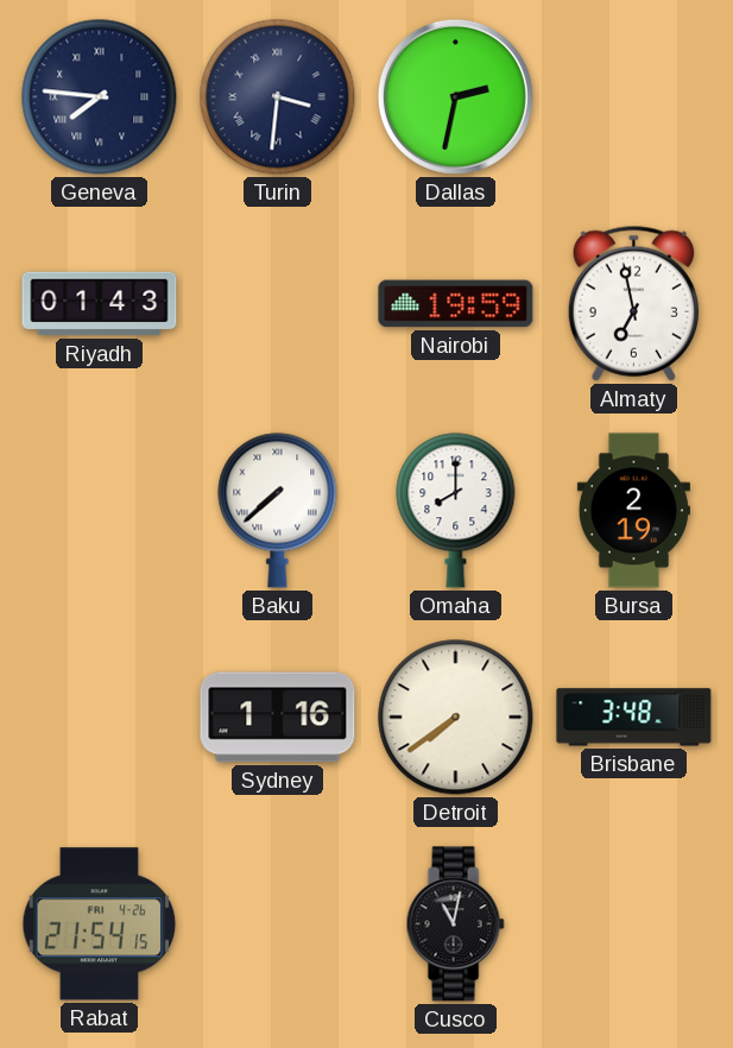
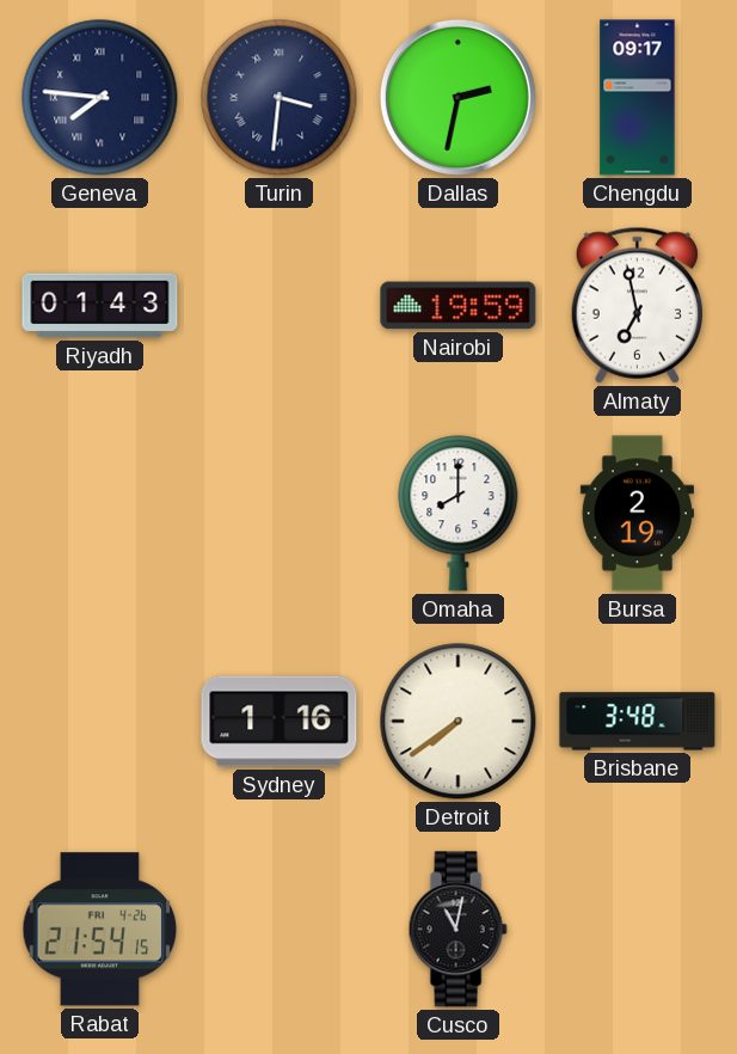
Chengdu: none -> 09:17 (638, 98)
Baku: 7:38 -> none (278, 511)
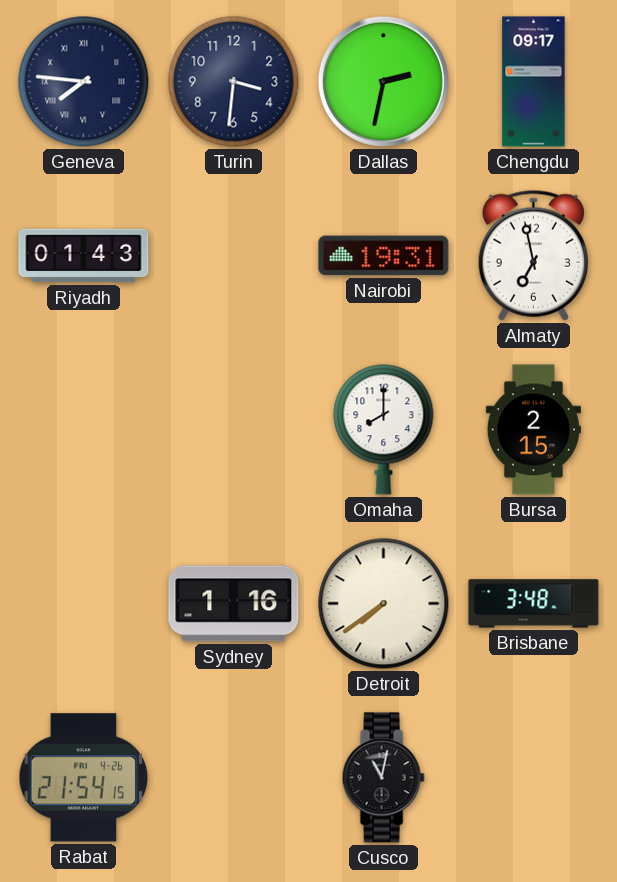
Turin numerals: Roman -> Arabic (234, 82)
Nairobi: 19:59 -> 19:31 (384, 256)
Bursa: 2:19 -> 2:15 (533, 430)
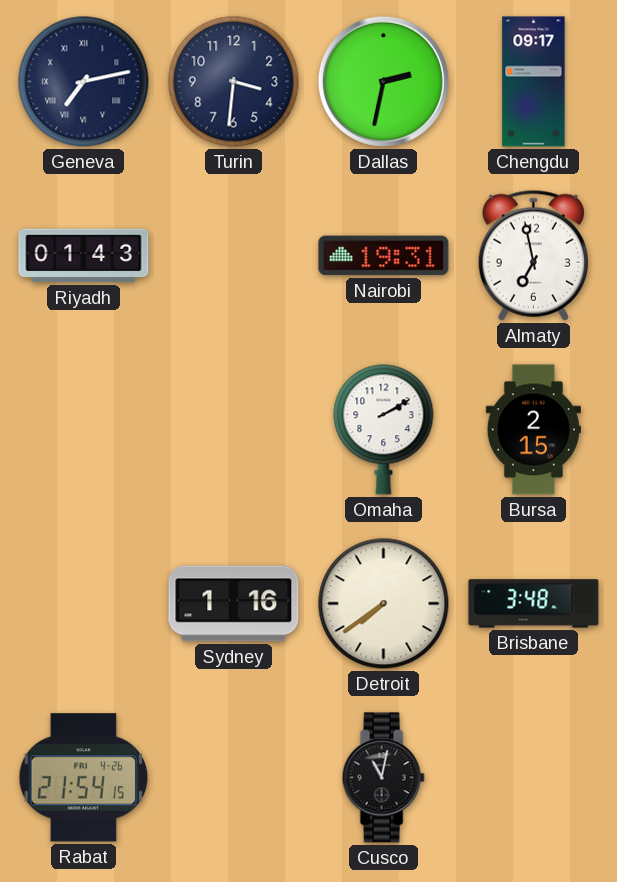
Geneva: 7:46 -> 7:13 (84, 82)
Omaha: 8:00 -> 2:10 (384, 430)
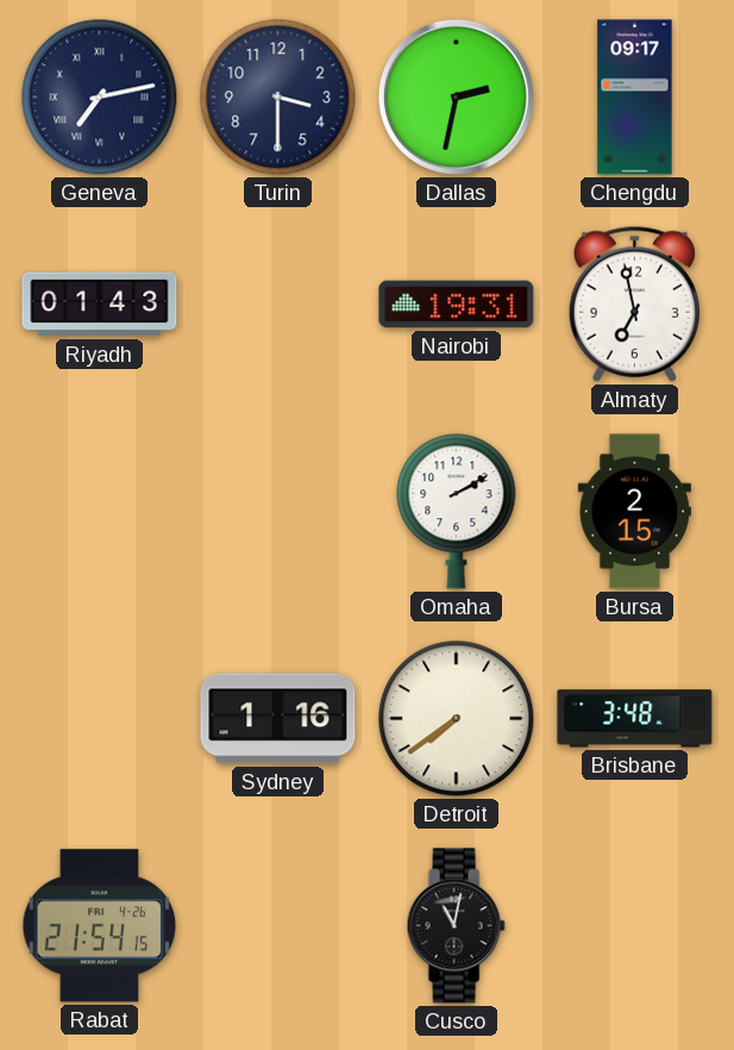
Turin: 3:31 -> 3:30 (278, 98)
